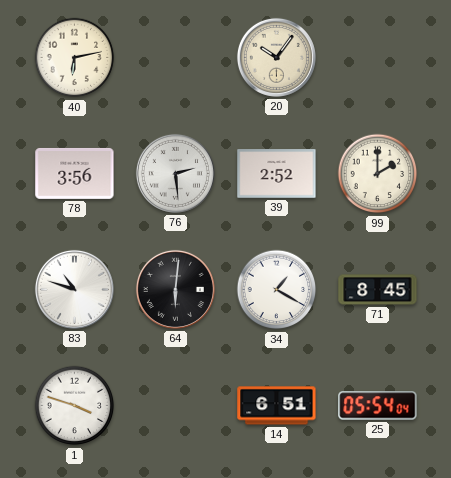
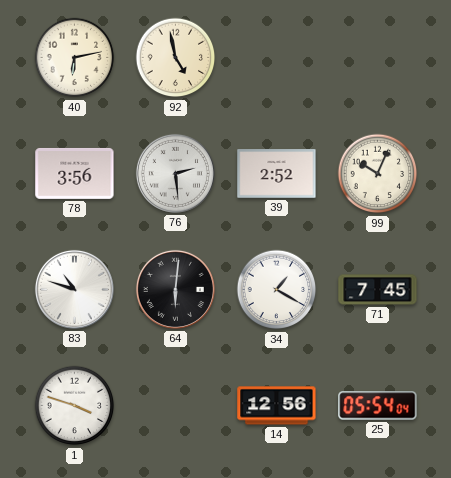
92: none -> 4:58 (176, 58)
20: 10:06 -> none (276, 57)
99: 2:00 -> 10:04 (378, 174)
71: 8:45 -> 7:45 (378, 290)
14: 6:51 -> 12:56 (277, 406)
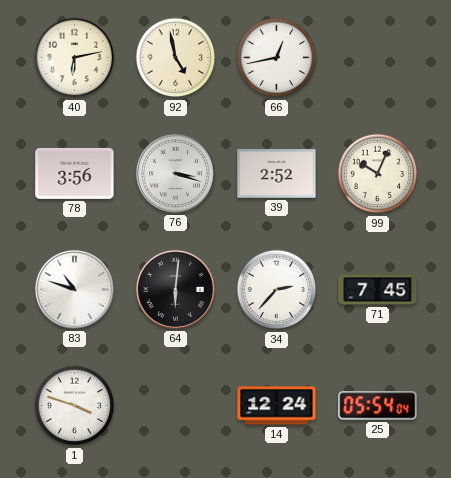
66: none -> 12:43 (277, 58)
76: 2:29 -> 3:18 (175, 173)
34: 1:20 -> 2:37 (277, 290)
14: 12:56 -> 12:24 (277, 406)
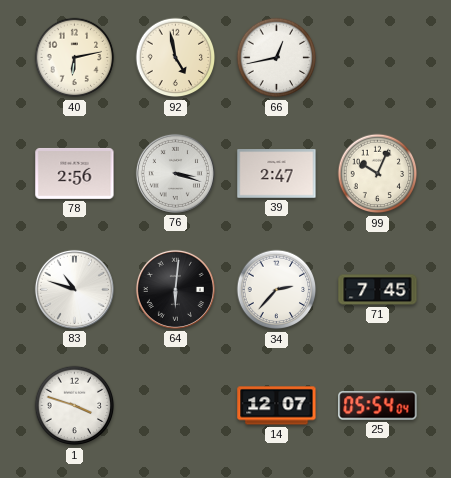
78: 3:56 -> 2:56 (75, 173)
39: 2:52 -> 2:47 (277, 174)
14: 12:24 -> 12:07 (277, 406)
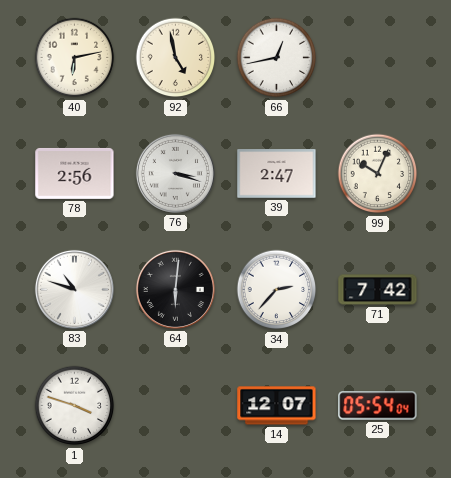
71: 7:45 -> 7:42 (378, 290)
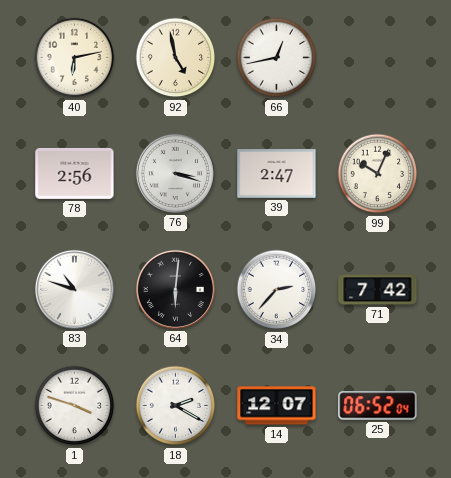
18: none -> 2:20 (176, 406)
25: 05:54 -> 06:52 (378, 406)
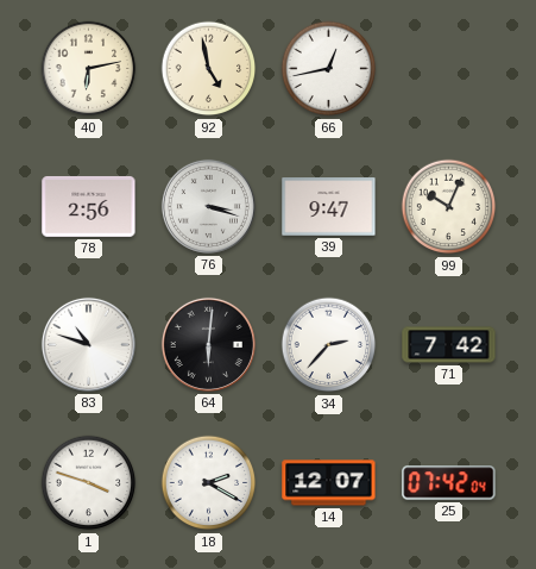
39: 2:47 -> 9:47 (329, 207)
25: 06:52 -> 07:42 (449, 483)
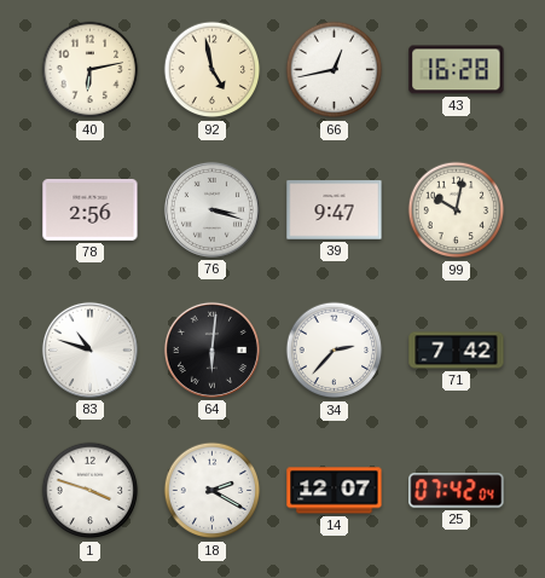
43: none -> 16:28 (457, 70)
99: 10:04 -> 10:02 (457, 210)
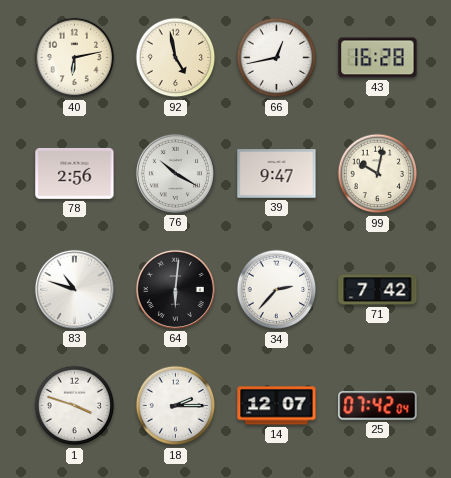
76: 3:18 -> 10:20 (175, 173)
18: 2:20 -> 2:15 (176, 406)
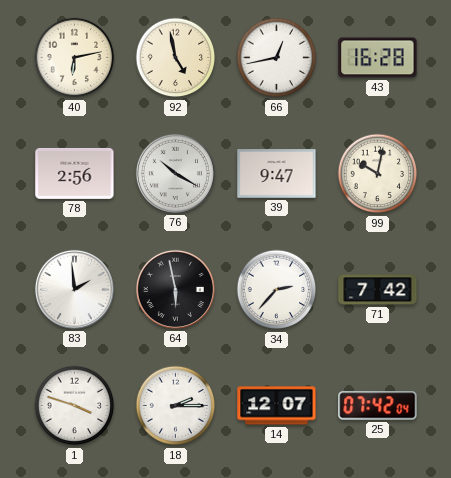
83: 10:48 -> 1:59 (74, 289)
64: 6:01 -> 5:58 (175, 289)
